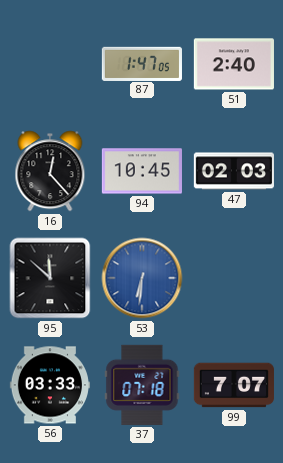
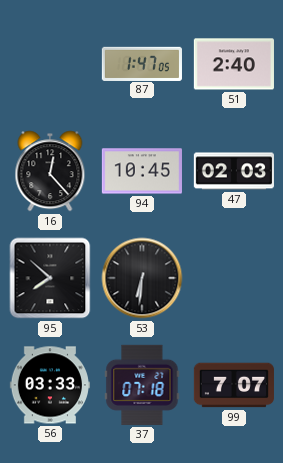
95: 11:52 -> 7:52 (50, 278)
53 dial: blue -> black (142, 278)
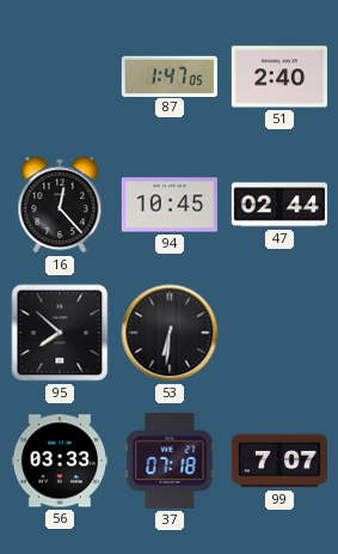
47: 02:03 -> 02:44 (279, 205)
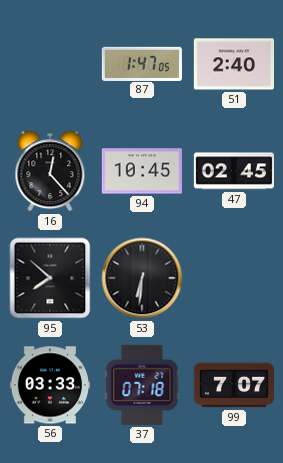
47: 02:44 -> 02:45 (234, 171)
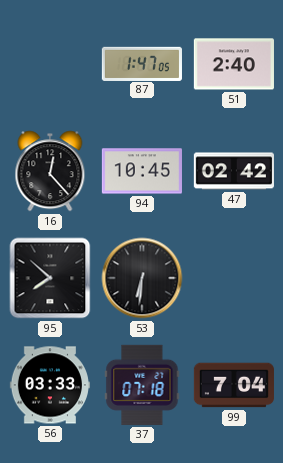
47: 02:45 -> 02:42 (234, 171)
99: 7:07 -> 7:04 (234, 385)
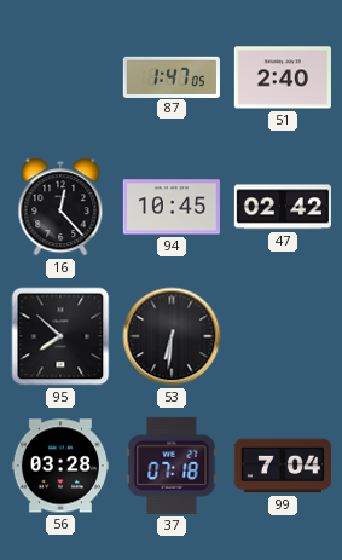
56: 03:33 -> 03:28 (60, 466)
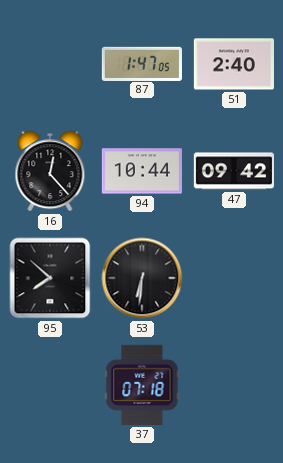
94: 10:45 -> 10:44 (142, 171)
47: 02:42 -> 09:42 (234, 171)
56: 03:28 -> none (60, 466)
99: 7:04 -> none (283, 466)
